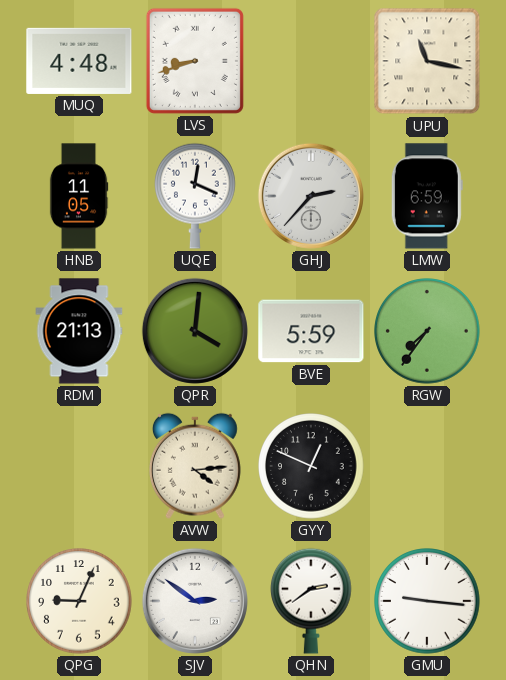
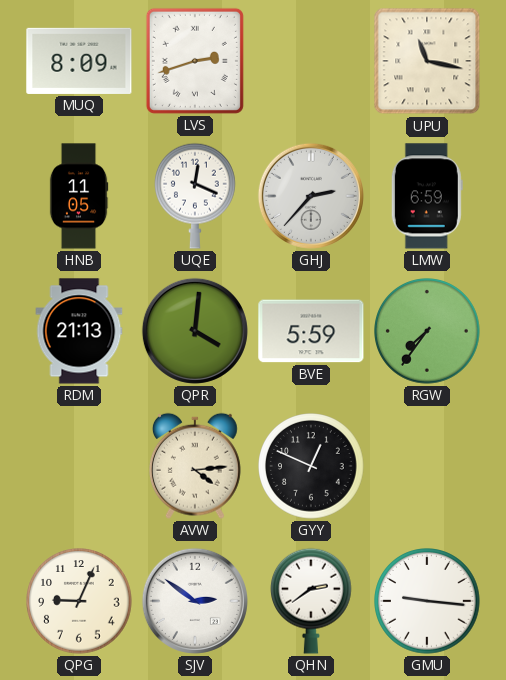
MUQ: 4:48 -> 8:09 (79, 61)
LVS: 8:42 -> 2:42 (195, 61)
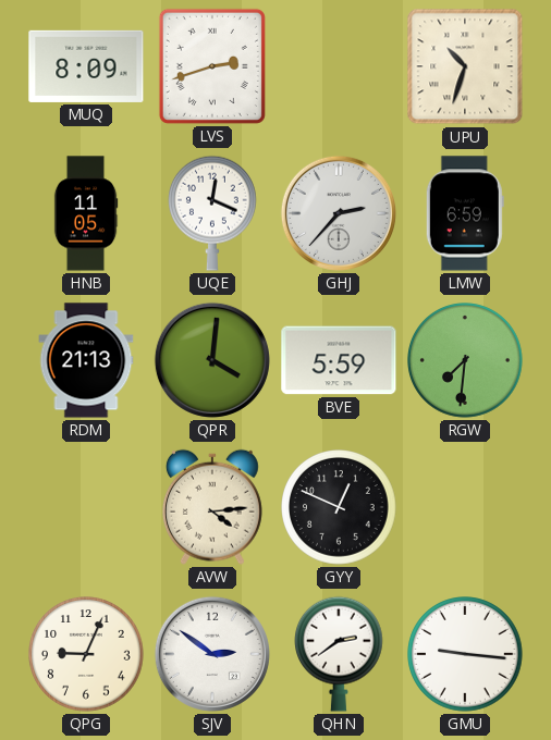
UPU: 11:17 -> 10:33 (465, 66)
RGW: 7:36 -> 7:31 (465, 360)
